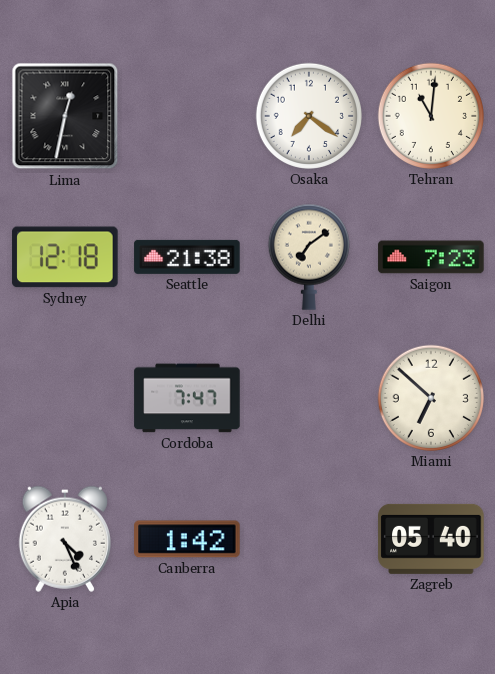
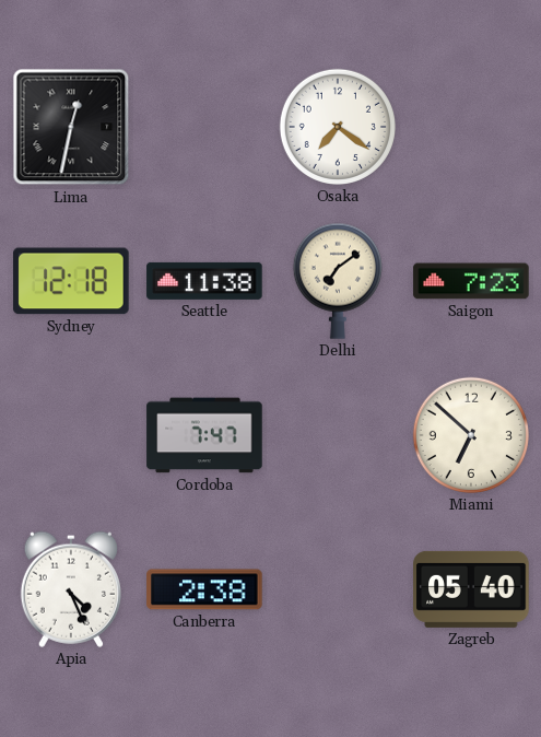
Tehran: 11:01 -> none (431, 116)
Seattle: 21:38 -> 11:38 (204, 281)
Canberra: 1:42 -> 2:38 (204, 589)
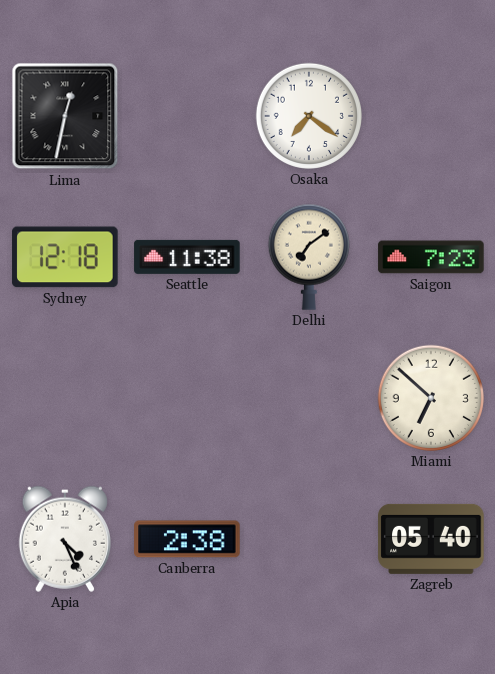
Cordoba: 7:47 -> none (204, 435)
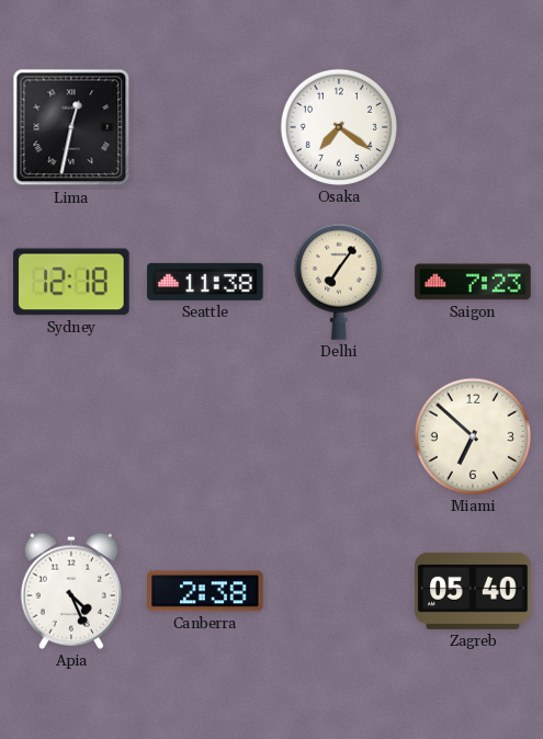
Delhi: 7:09 -> 7:06 (339, 282)
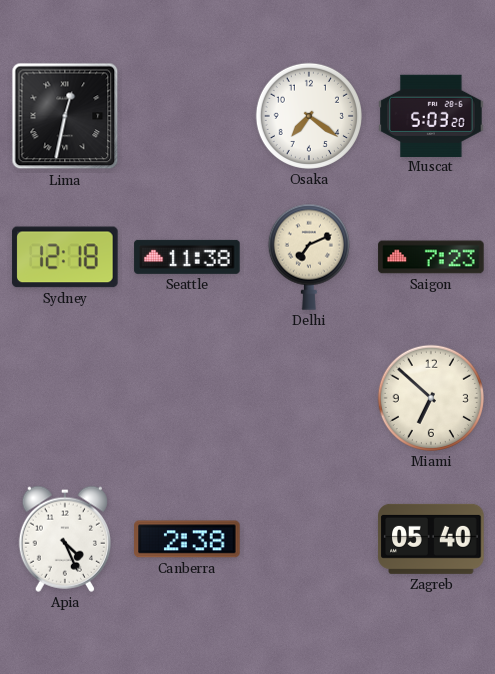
Muscat: none -> 5:03 (431, 115)
Delhi: 7:06 -> 7:11 (309, 257)
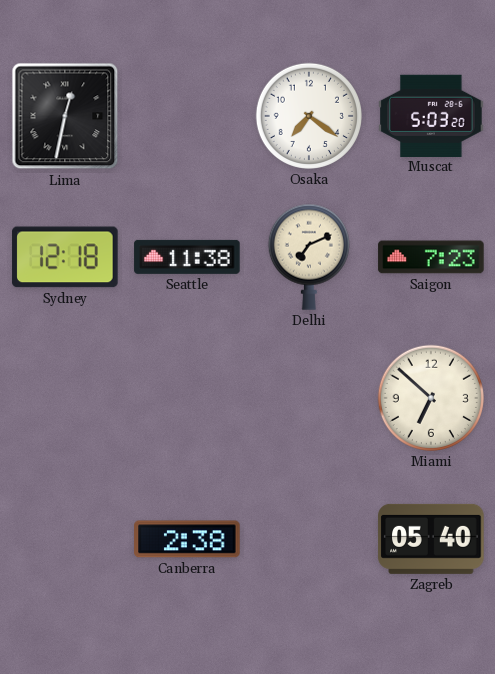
Apia: 4:26 -> none (65, 539)
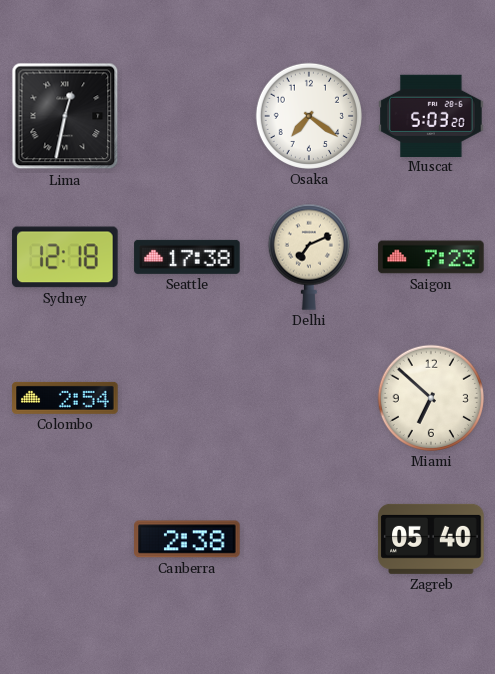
Seattle: 11:38 -> 17:38 (187, 257)
Colombo: none -> 2:54 (65, 398)
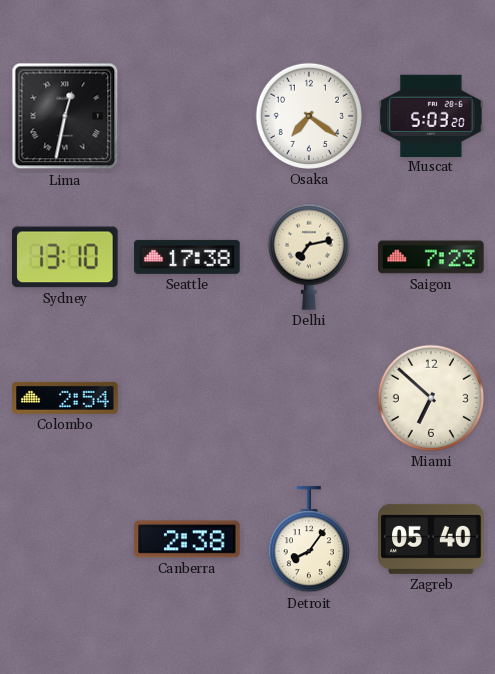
Sydney: 12:18 -> 13:10 (65, 257)
Delhi: 7:11 -> 7:13 (309, 257)
Detroit: none -> 8:06 (309, 540)
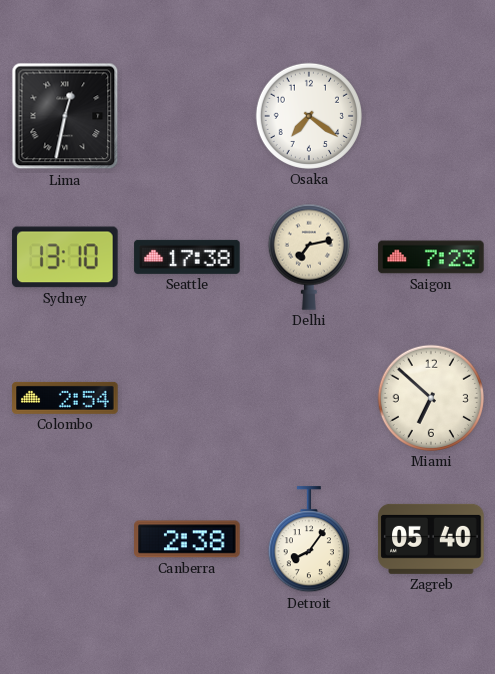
Muscat: 5:03 -> none (431, 115)
